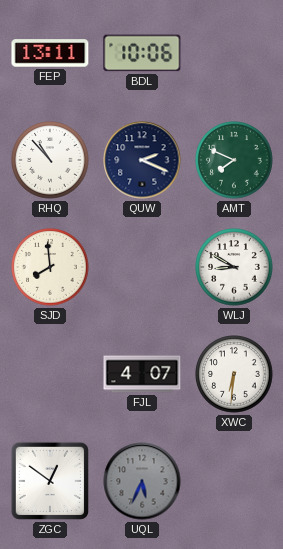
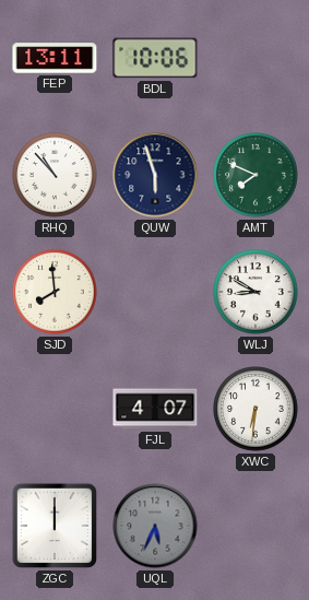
QUW: 2:19 -> 5:57 (155, 175)
ZGC: 12:51 -> 12:00 (55, 526)
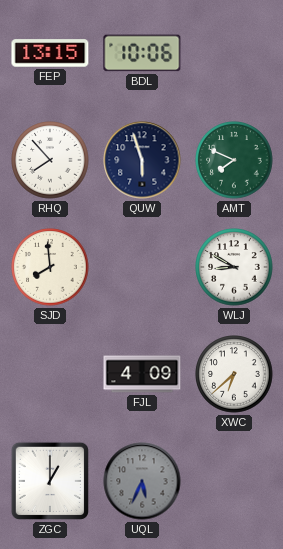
FEP: 13:11 -> 13:15 (50, 53)
RHQ: 10:53 -> 7:53 (50, 160)
FJL: 4:07 -> 4:09 (142, 374)
XWC: 6:31 -> 6:38 (234, 374)
ZGC: 12:00 -> 1:00 (50, 481)
